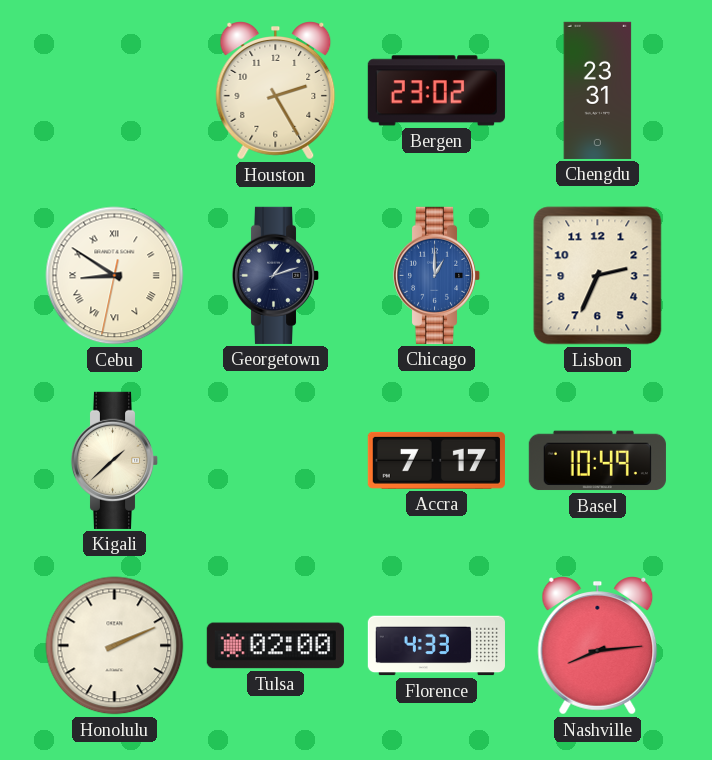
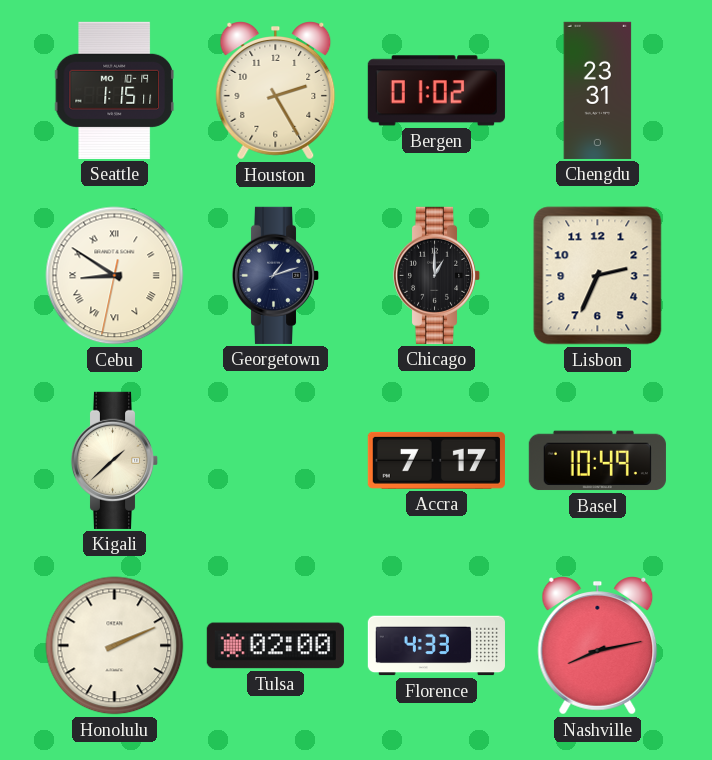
Seattle: none -> 1:15 (114, 90)
Bergen: 23:02 -> 01:02 (436, 91)
Chicago dial: blue -> black (437, 275)
Nashville: 8:14 -> 8:13 (598, 646)
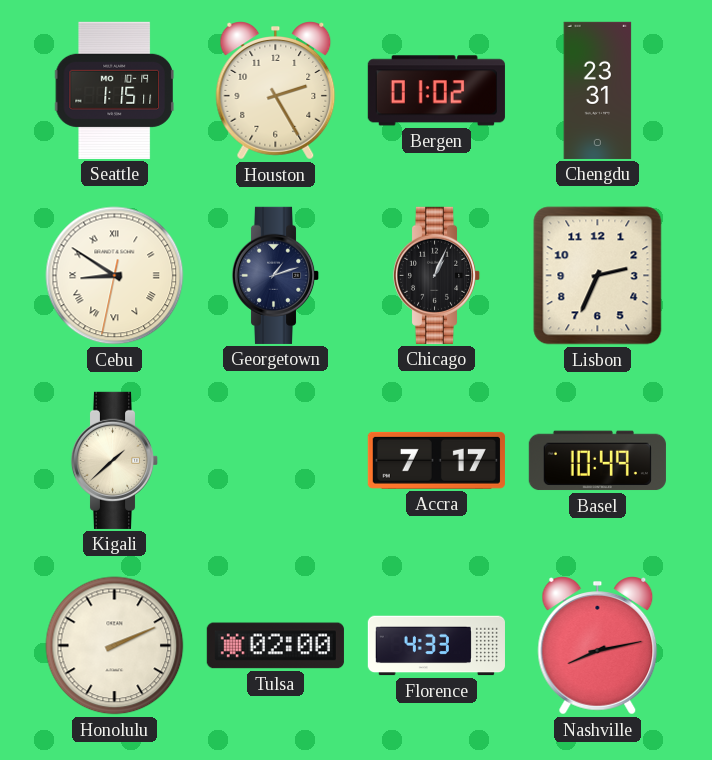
Chicago: 1:00 -> 1:04 (437, 275)
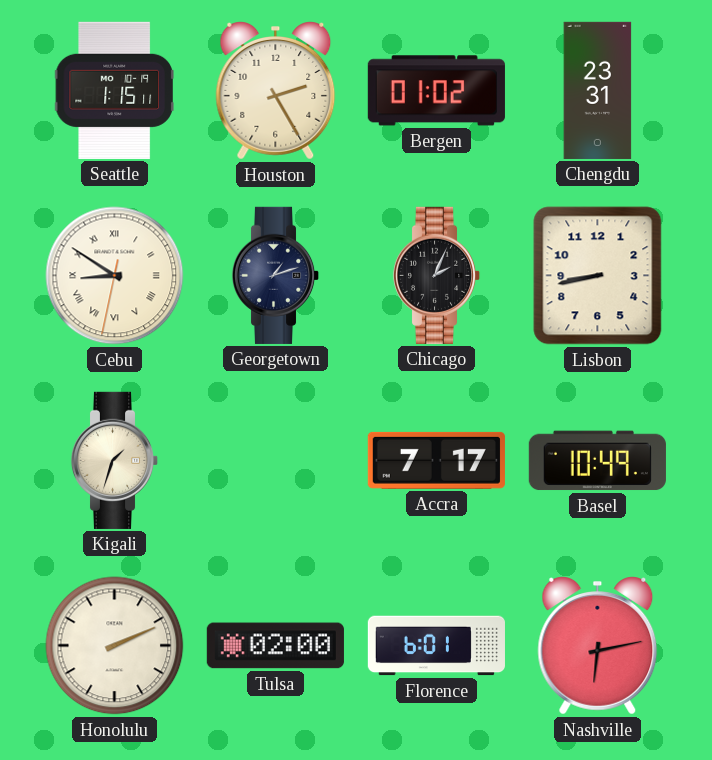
Chicago: 1:04 -> 2:04 (437, 275)
Lisbon: 2:34 -> 8:43 (598, 276)
Kigali: 1:38 -> 1:33 (115, 460)
Florence: 4:33 -> 6:01 (436, 646)
Nashville: 8:13 -> 6:13 (598, 646)
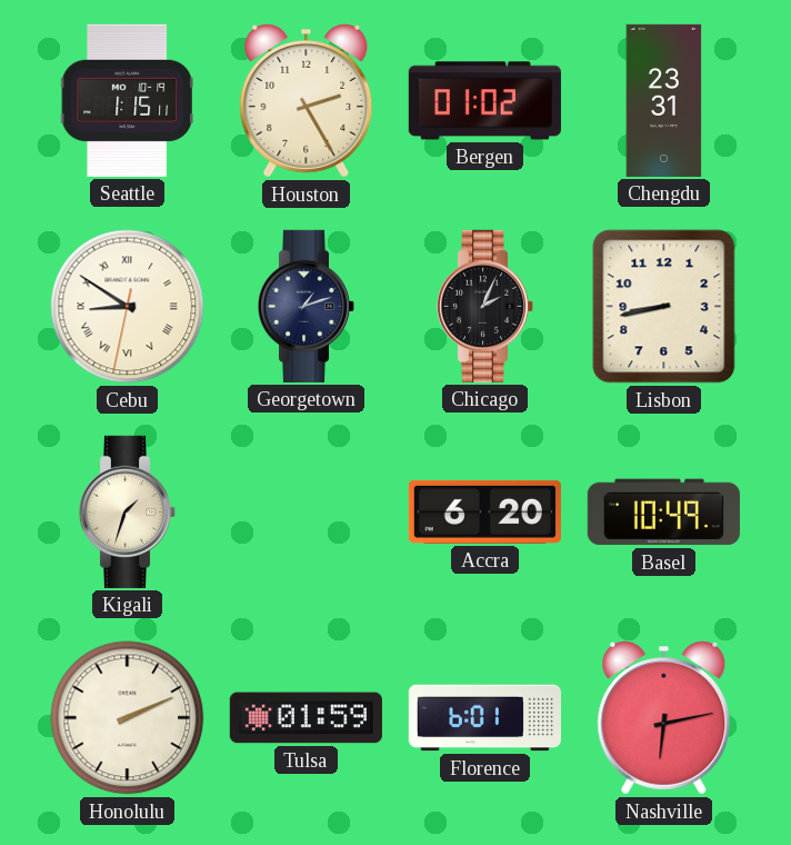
Accra: 7:17 -> 6:20 (484, 511)
Tulsa: 02:00 -> 01:59 (306, 718)
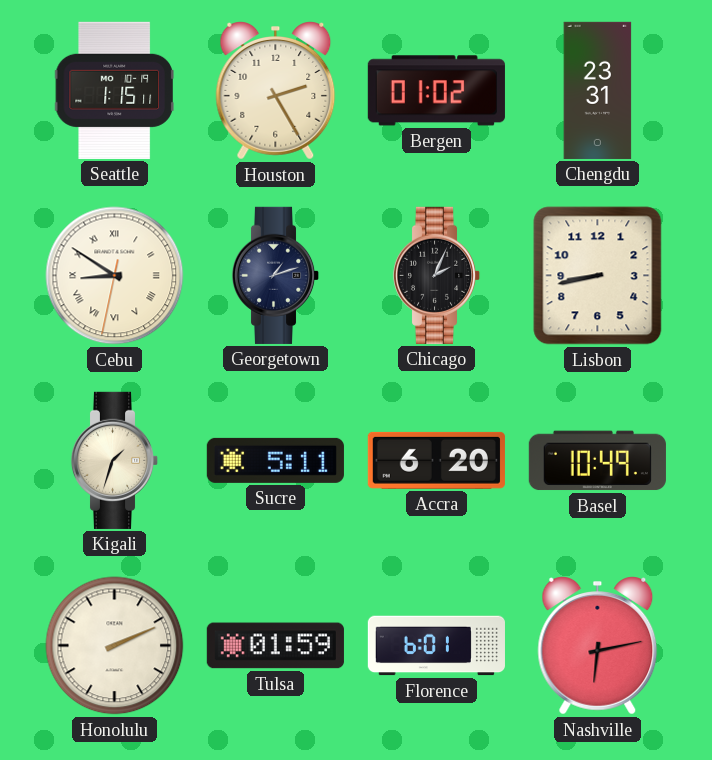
Sucre: none -> 5:11 (275, 460)
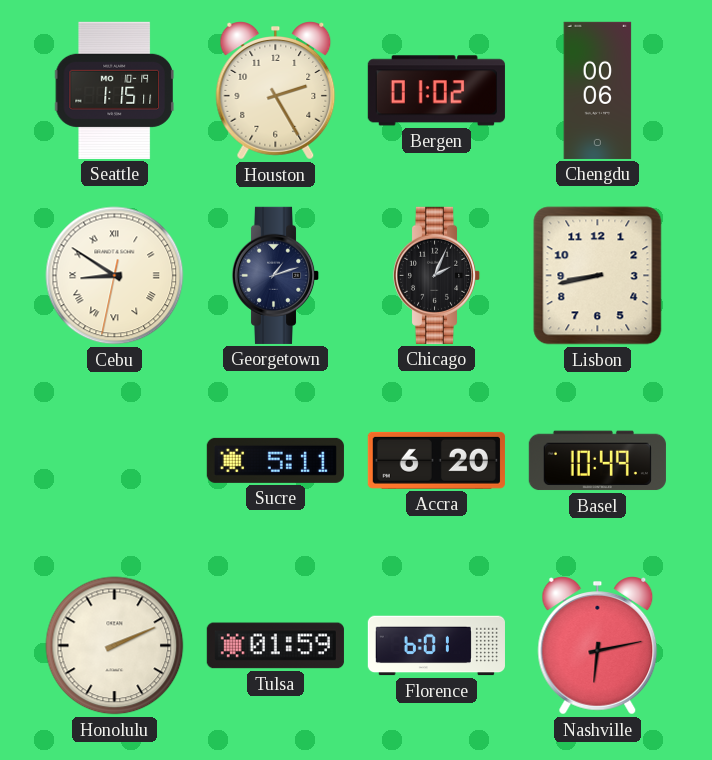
Chengdu: 23:31 -> 00:06 (598, 90)
Kigali: 1:33 -> none (115, 460)
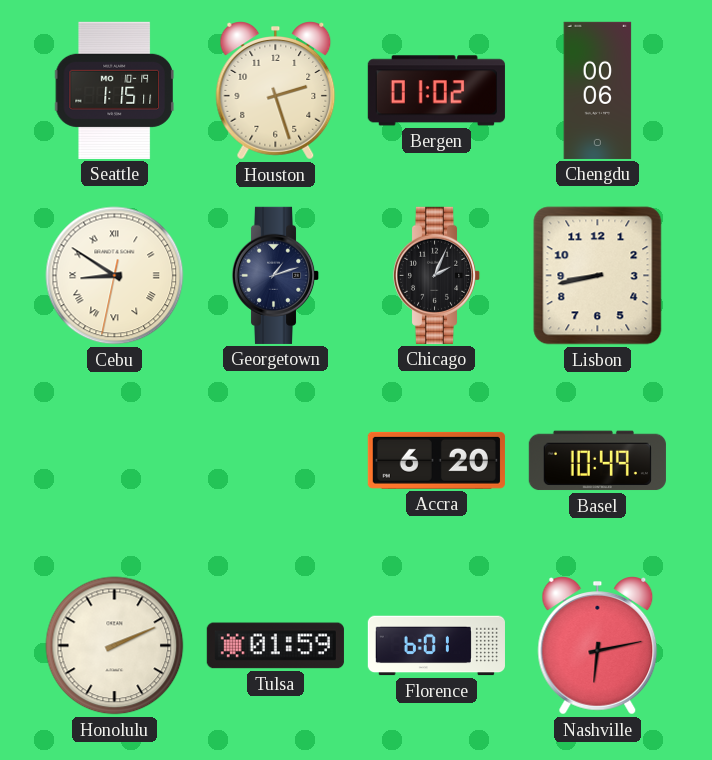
Houston: 2:25 -> 2:27 (276, 91)
Sucre: 5:11 -> none (275, 460)
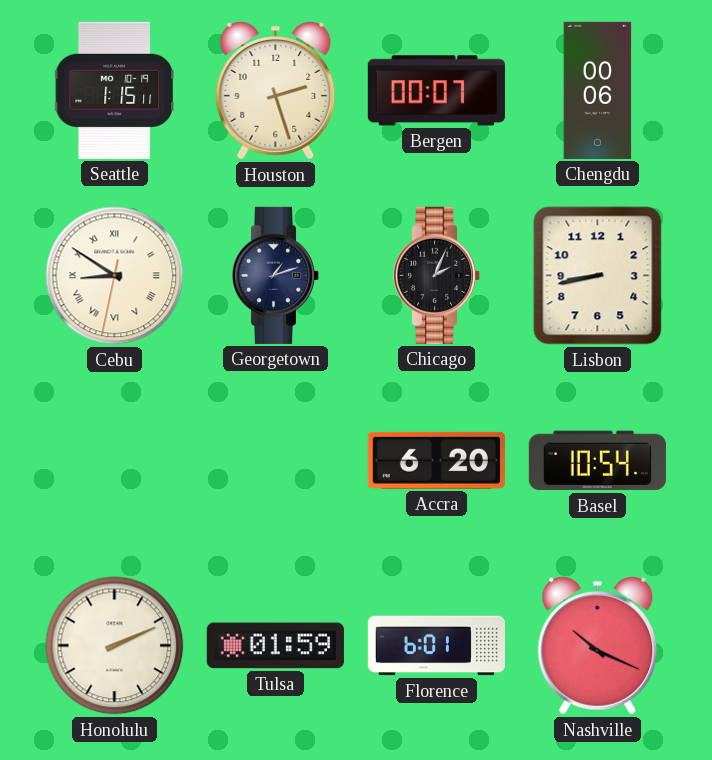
Bergen: 01:02 -> 00:07 (436, 91)
Basel: 10:49 -> 10:54 (597, 461)
Nashville: 6:13 -> 10:19 (598, 646)
